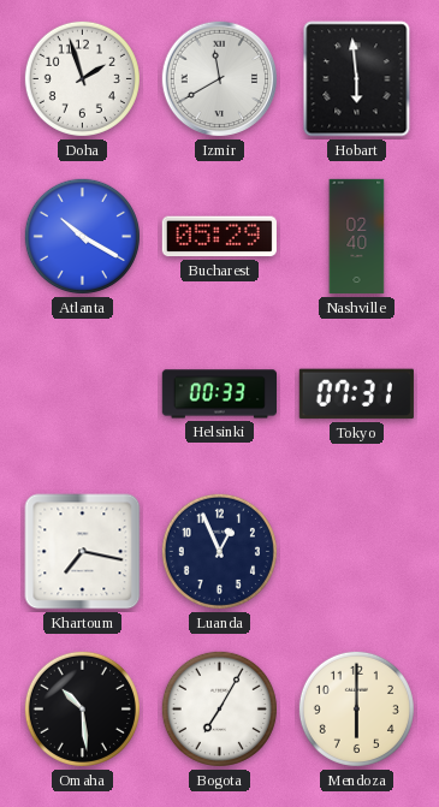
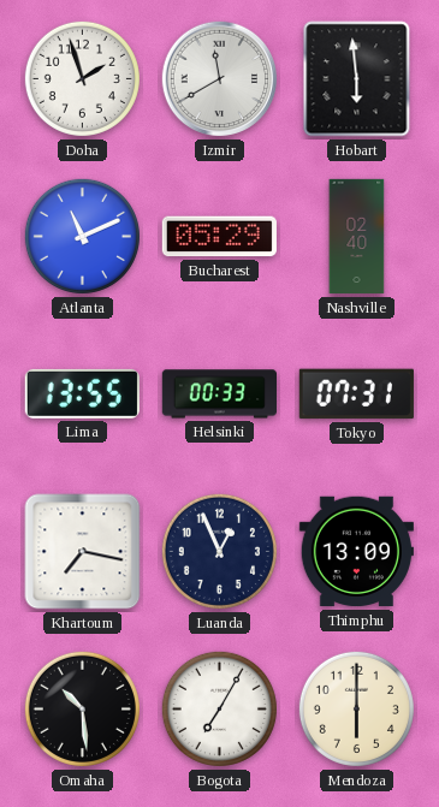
Atlanta: 10:20 -> 11:11 (82, 236)
Lima: none -> 13:55 (82, 393)
Thimphu: none -> 13:09 (356, 552)
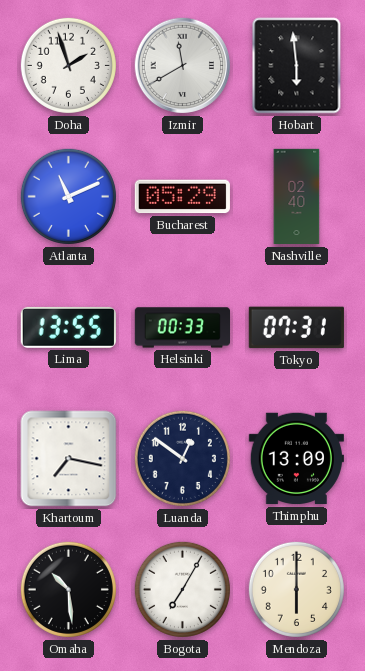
Luanda: 12:56 -> 12:51 (182, 458)
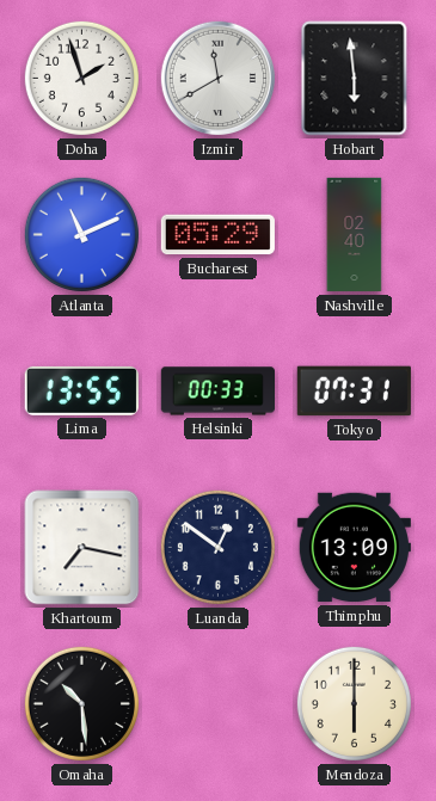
Bogota: 7:05 -> none (182, 589)
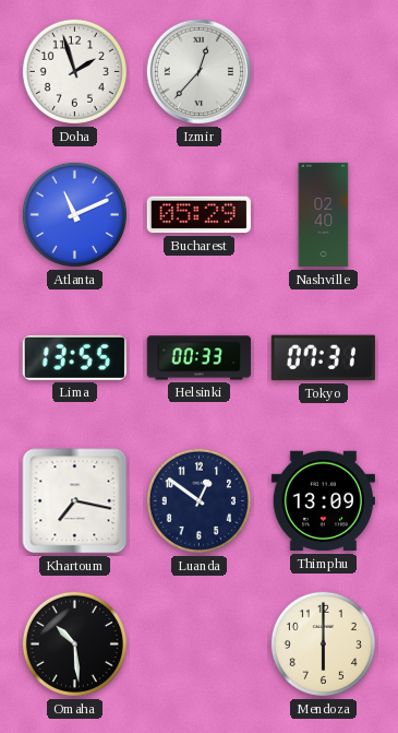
Izmir: 11:40 -> 12:37 (200, 72)
Hobart: 5:59 -> none (355, 79)
